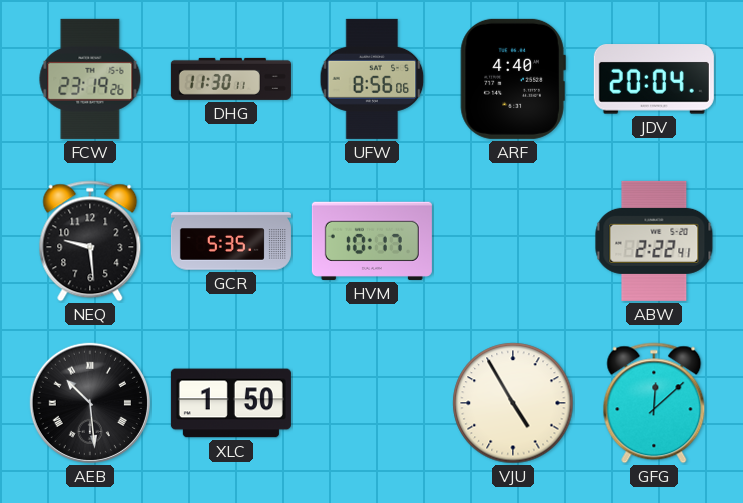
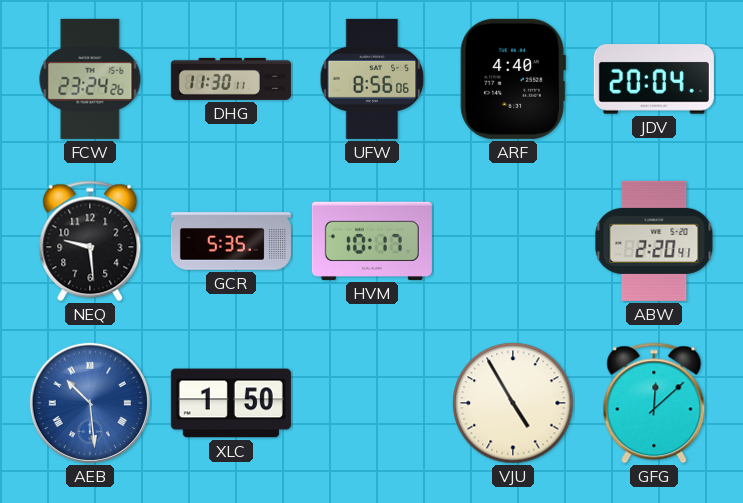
FCW: 23:19 -> 23:24 (90, 79)
ABW: 2:22 -> 2:20 (654, 241)
AEB dial: black -> blue (90, 403)
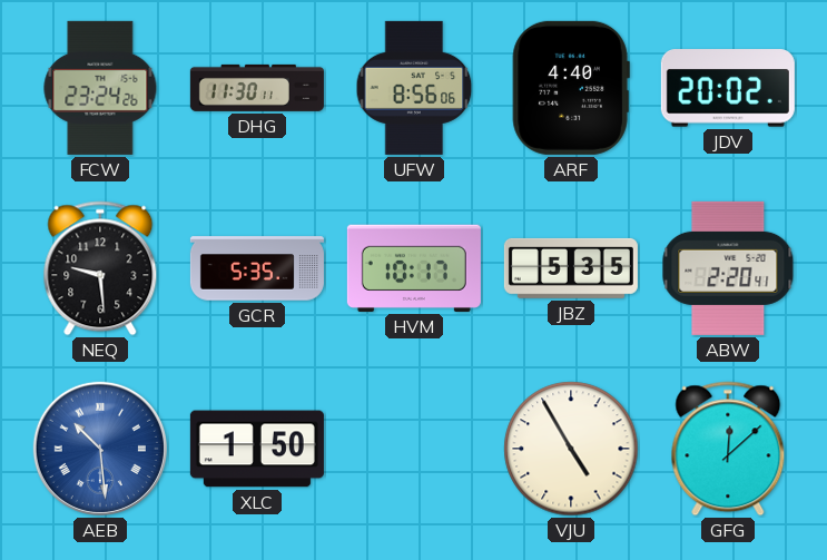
JDV: 20:04 -> 20:02 (728, 88)
JBZ: none -> 5:35 (571, 268)
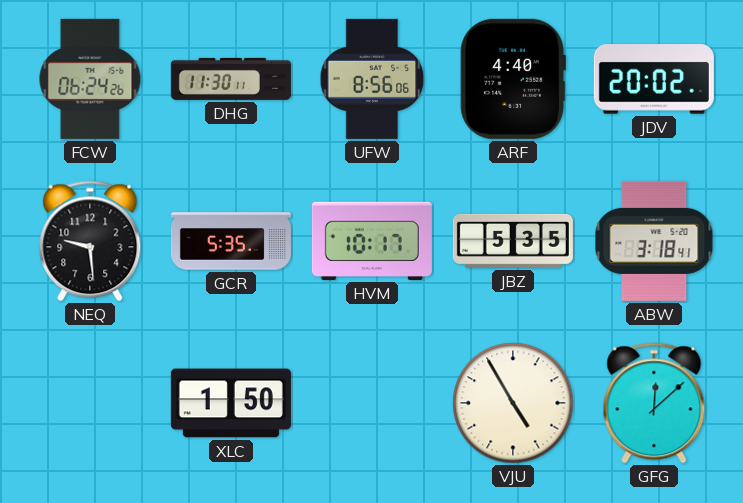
FCW: 23:24 -> 06:24 (90, 79)
ABW: 2:20 -> 3:18 (654, 241)
AEB: 10:29 -> none (100, 449)
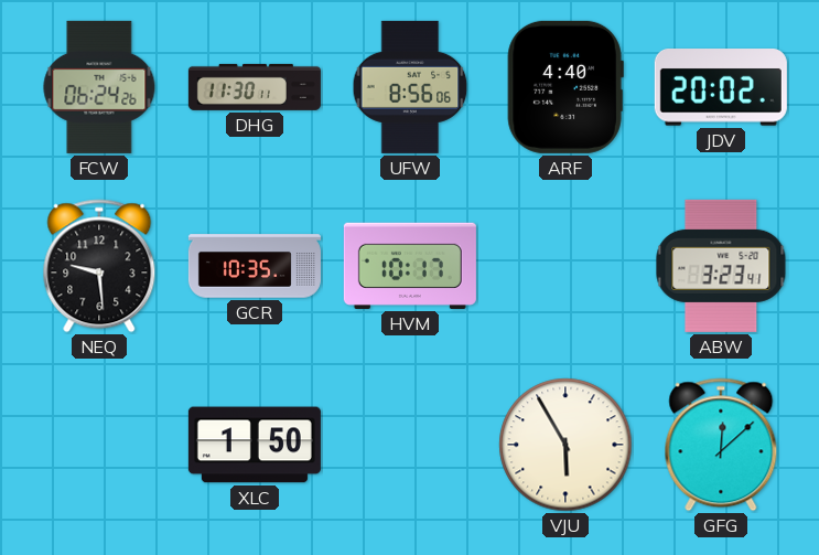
GCR: 5:35 -> 10:35 (255, 266)
JBZ: 5:35 -> none (513, 241)
ABW: 3:18 -> 3:23 (721, 266)
VJU: 4:55 -> 5:55 (565, 445)
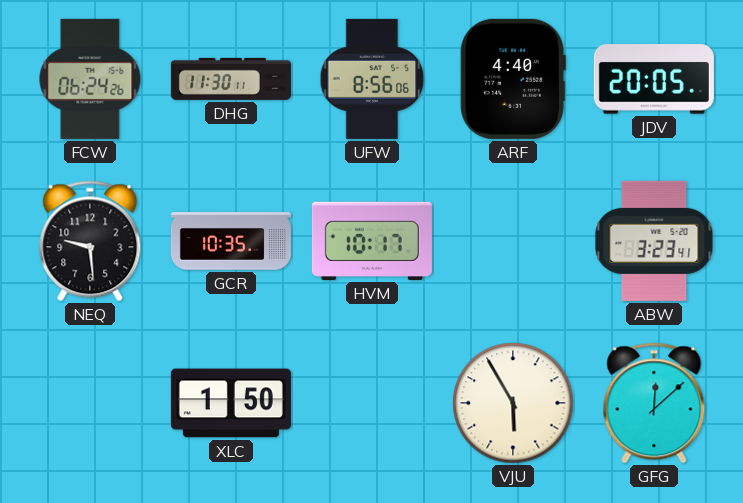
JDV: 20:02 -> 20:05 (654, 79)
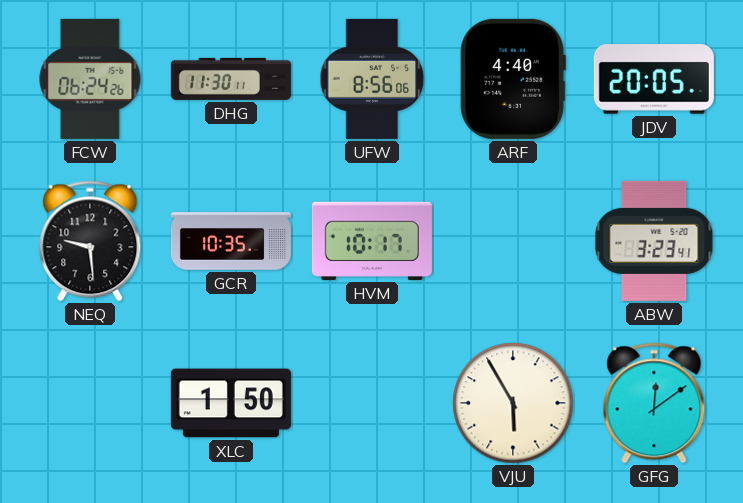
GFG: 12:08 -> 12:09 (654, 403)
